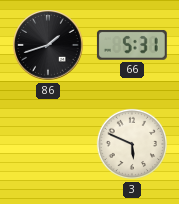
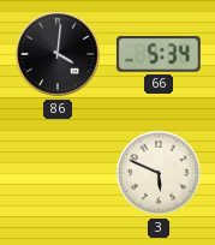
86: 1:42 -> 4:01 (58, 54)
66: 5:31 -> 5:34 (159, 54)
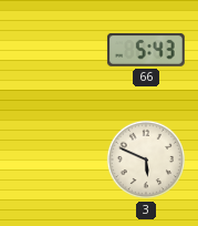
86: 4:01 -> none (58, 54)
66: 5:34 -> 5:43 (146, 50)
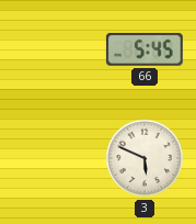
66: 5:43 -> 5:45 (145, 49)
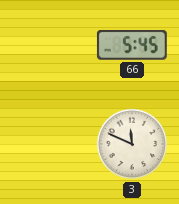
3: 5:49 -> 11:49 (132, 144)
